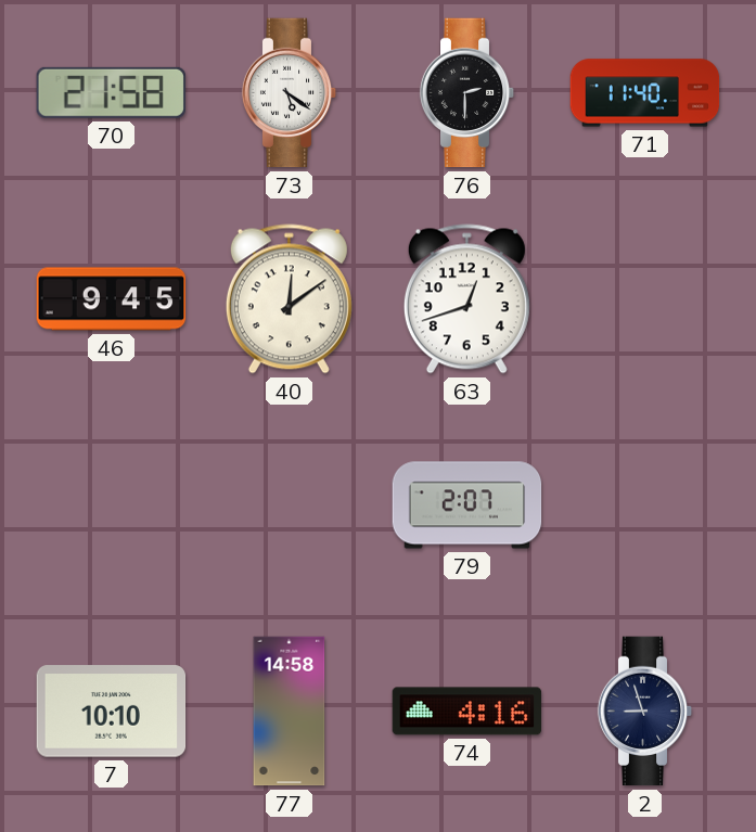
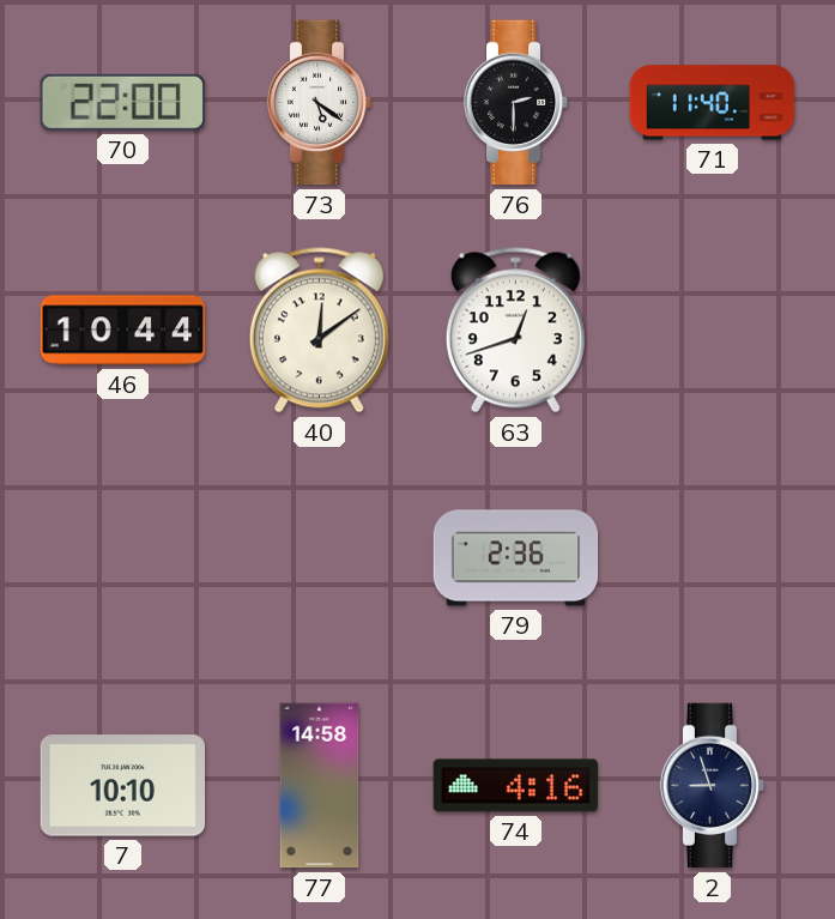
70: 21:58 -> 22:00 (122, 102)
46: 9:45 -> 10:44 (123, 331)
79: 2:07 -> 2:36 (516, 558)
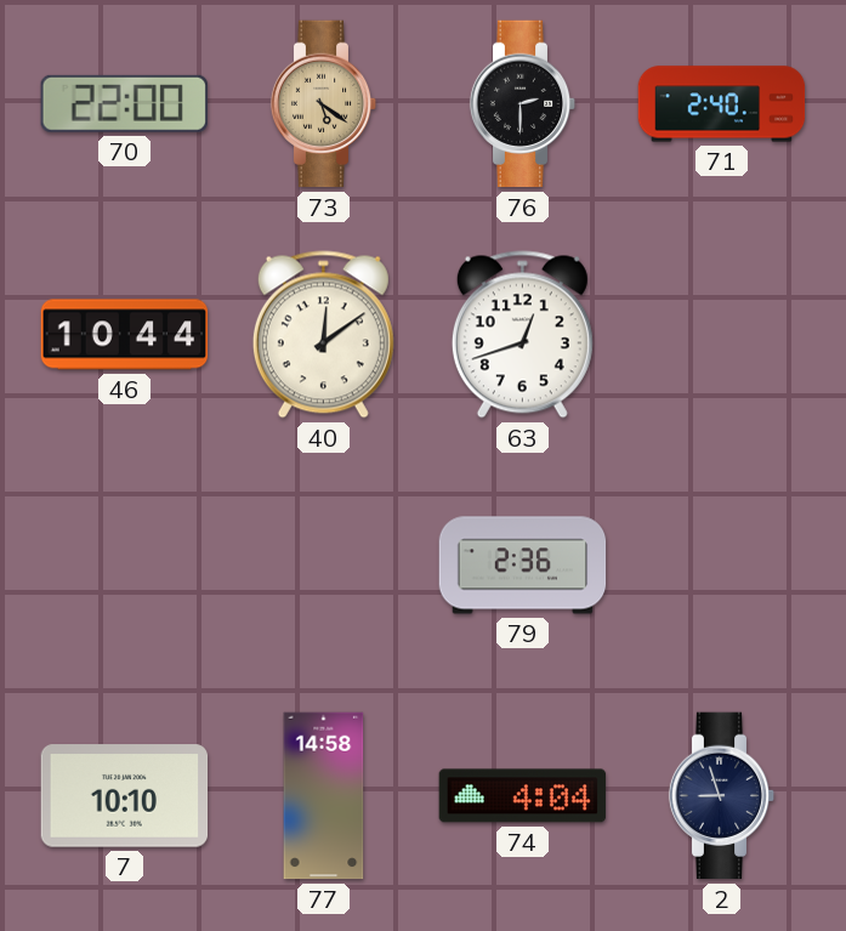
73 dial: white -> champagne (324, 104)
71: 11:40 -> 2:40 (722, 104)
74: 4:16 -> 4:04 (523, 796)
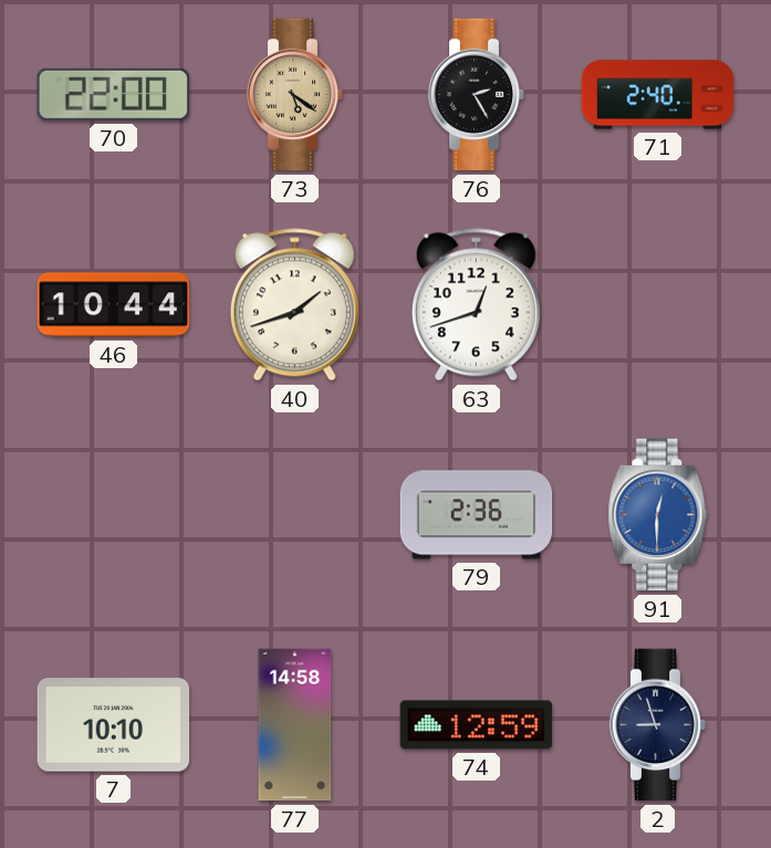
76: 2:30 -> 2:25 (477, 95)
40: 12:09 -> 1:42 (294, 305)
91: none -> 12:30 (658, 515)
74: 4:04 -> 12:59 (477, 725)
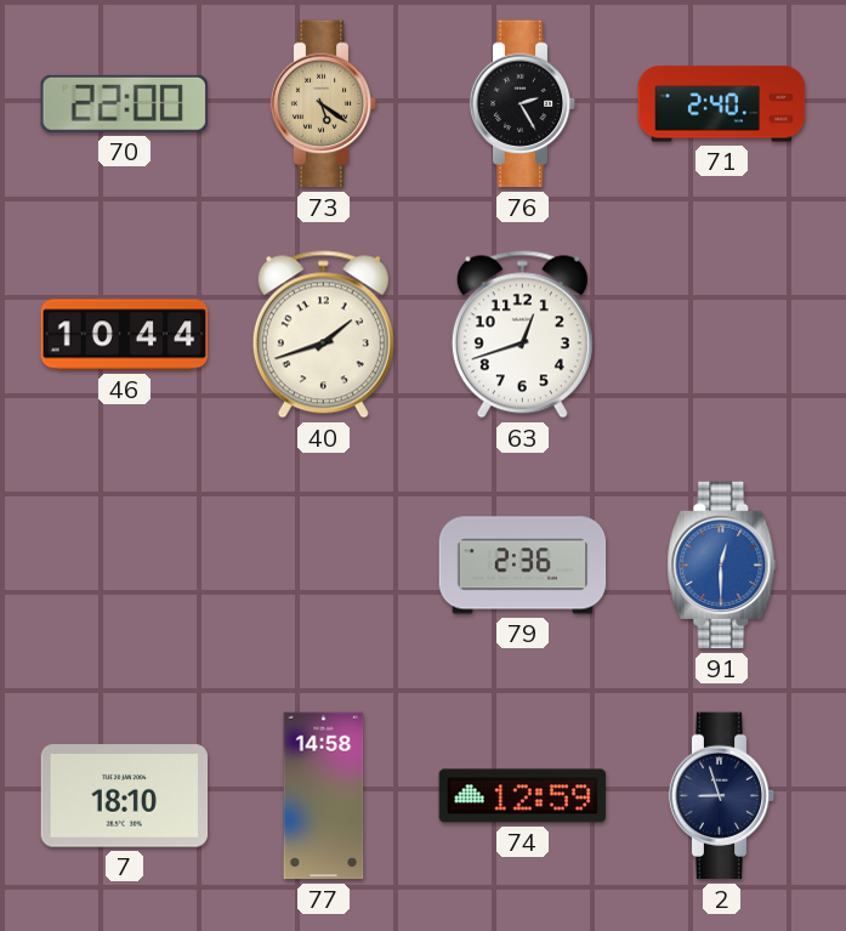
7: 10:10 -> 18:10 (125, 796)
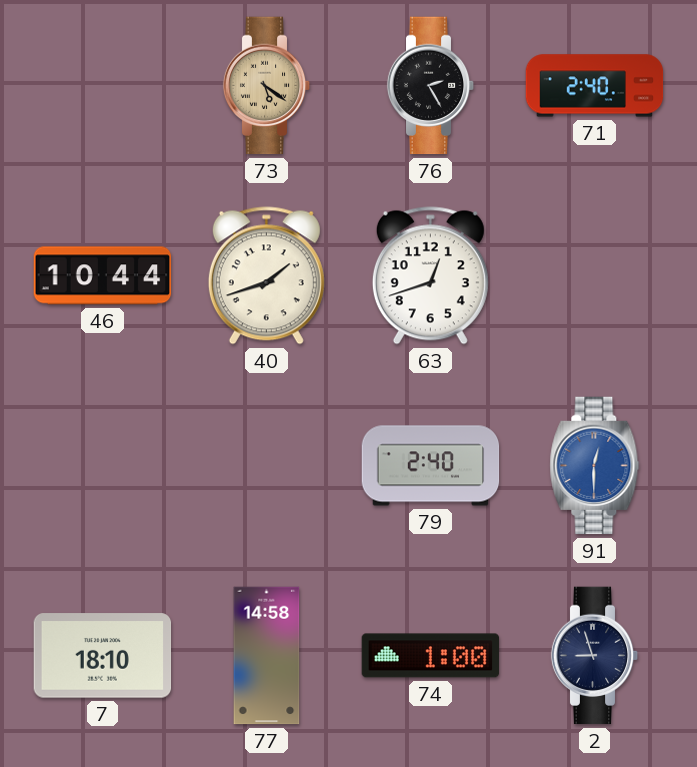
70: 22:00 -> none (124, 103)
79: 2:36 -> 2:40 (431, 466)
74: 12:59 -> 1:00 (431, 656)
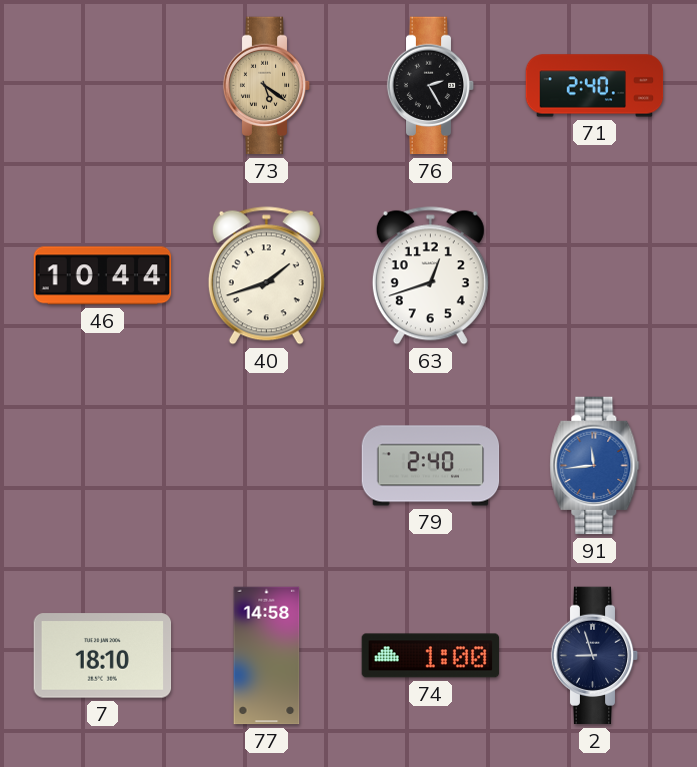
91: 12:30 -> 11:44 (595, 466)
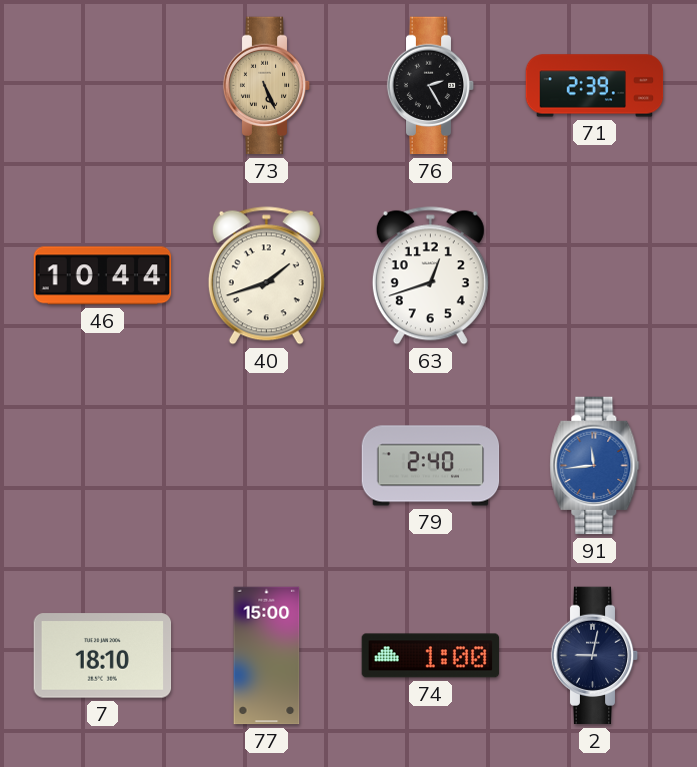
73: 5:21 -> 5:26 (267, 86)
71: 2:40 -> 2:39 (595, 86)
77: 14:58 -> 15:00 (267, 656)
2: 8:57 -> 9:02 (595, 656)
